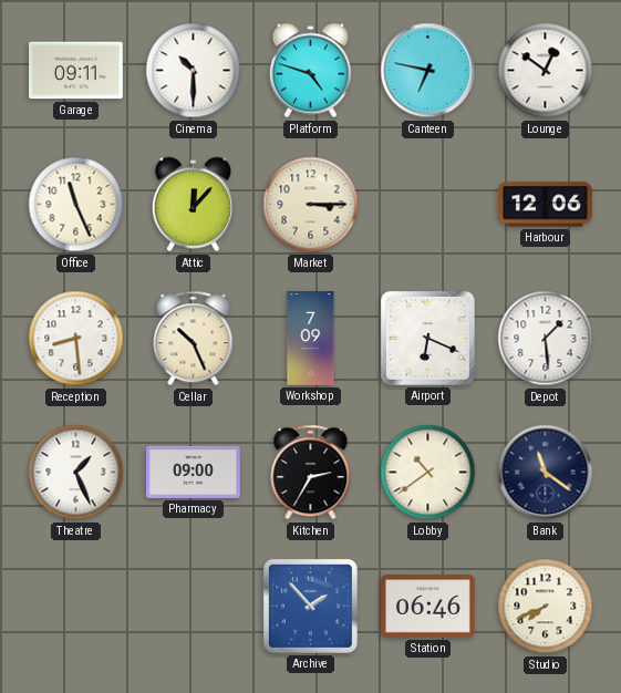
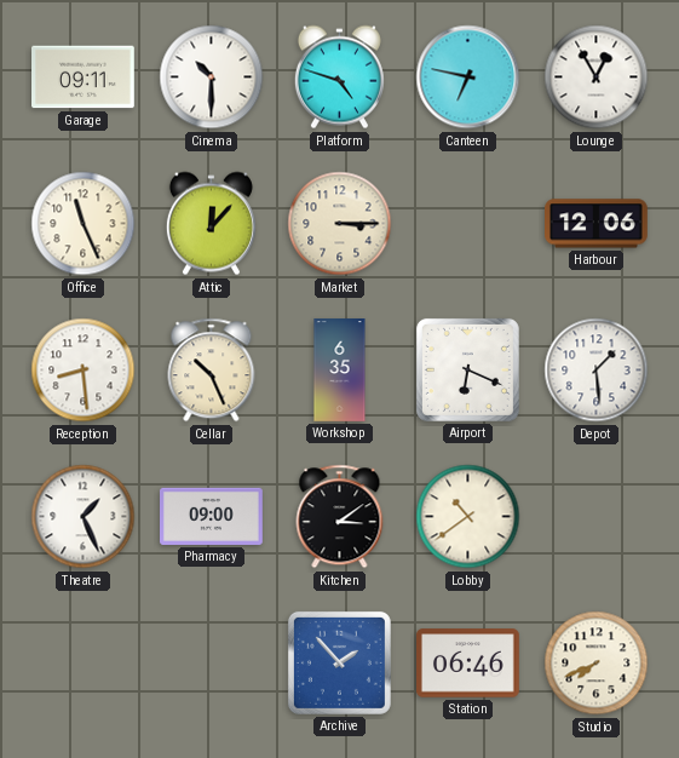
Lounge: 12:51 -> 12:55 (597, 77)
Workshop: 7:09 -> 6:35 (340, 371)
Kitchen: 2:35 -> 3:09 (340, 517)
Bank: 11:21 -> none (546, 473)
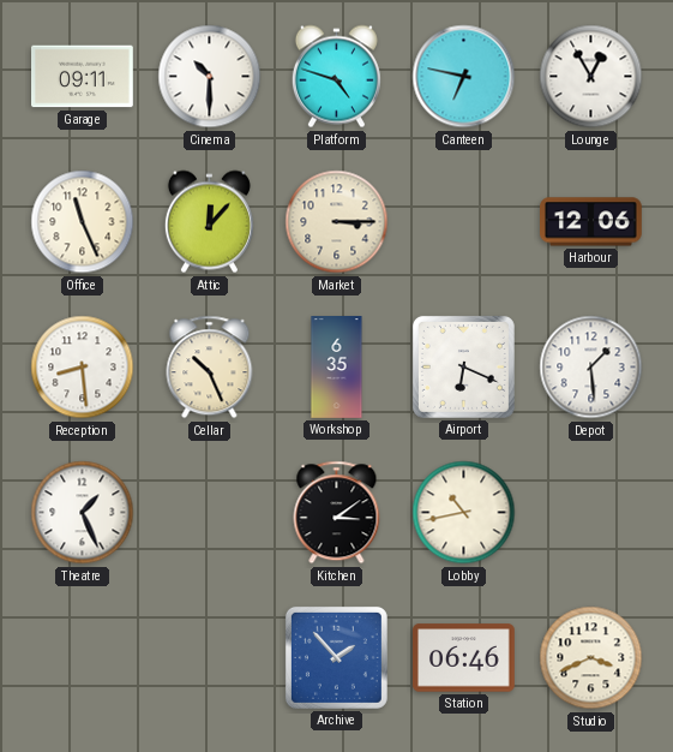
Pharmacy: 09:00 -> none (212, 516)
Lobby: 10:39 -> 10:43 (464, 513)
Studio: 7:41 -> 3:41 (591, 658)
